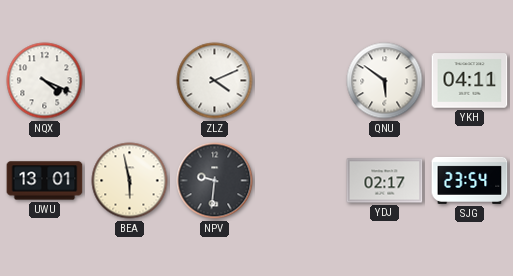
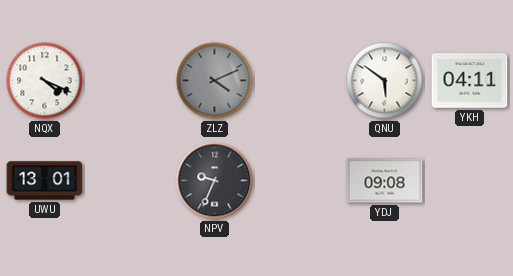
ZLZ dial: white -> grey (215, 81)
BEA: 5:58 -> none (130, 181)
NPV: 9:31 -> 9:34 (215, 181)
YDJ: 02:17 -> 09:08 (385, 181)
SJG: 23:54 -> none (470, 180)
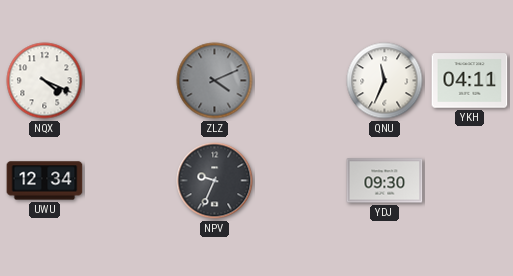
QNU: 5:51 -> 11:34 (385, 81)
UWU: 13:01 -> 12:34 (45, 181)
YDJ: 09:08 -> 09:30 (385, 181)
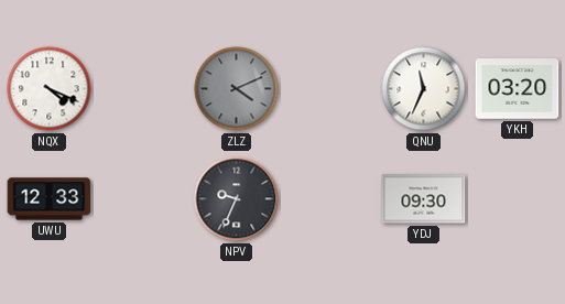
YKH: 04:11 -> 03:20 (518, 89)
UWU: 12:34 -> 12:33 (50, 199)
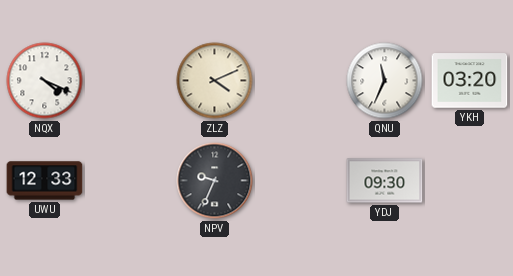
ZLZ dial: grey -> cream (215, 81)
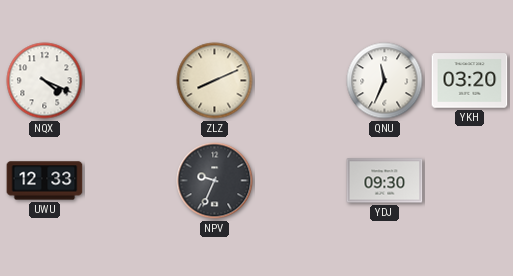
ZLZ: 4:11 -> 8:11 (215, 81)
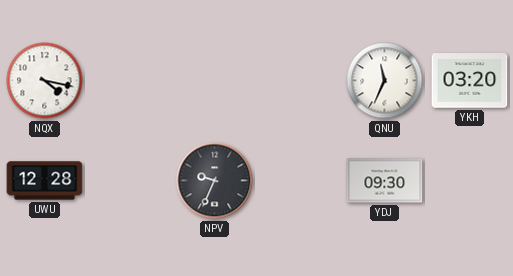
NQX: 4:19 -> 4:17 (45, 81)
ZLZ: 8:11 -> none (215, 81)
UWU: 12:33 -> 12:28 (45, 181)
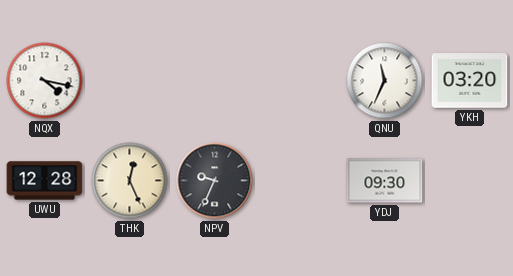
THK: none -> 12:26 (130, 181)
